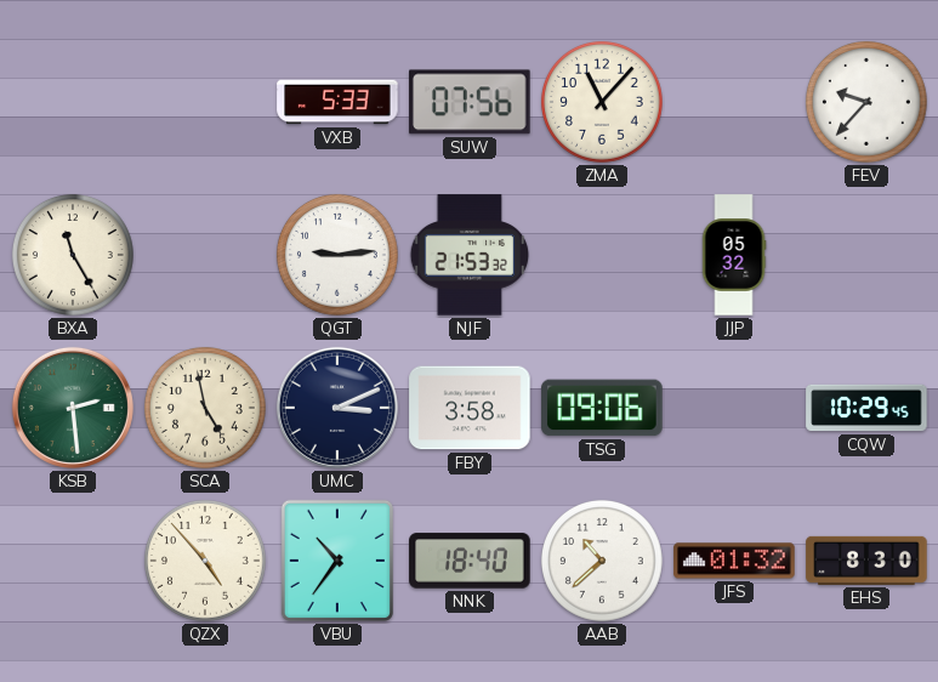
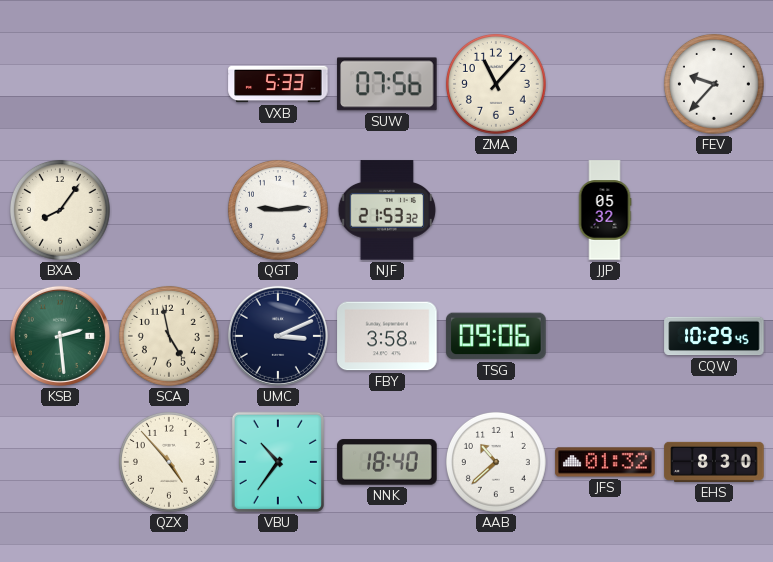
BXA: 11:25 -> 8:06 (60, 210)
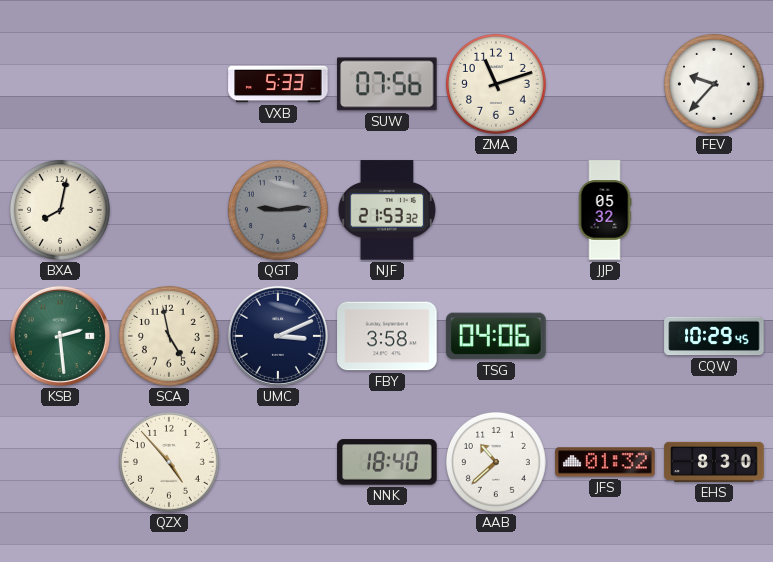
ZMA: 11:07 -> 11:12 (496, 84)
BXA: 8:06 -> 8:02 (60, 210)
QGT dial: white -> grey (278, 210)
TSG: 09:06 -> 04:06 (496, 336)
VBU: 10:36 -> none (278, 462)
